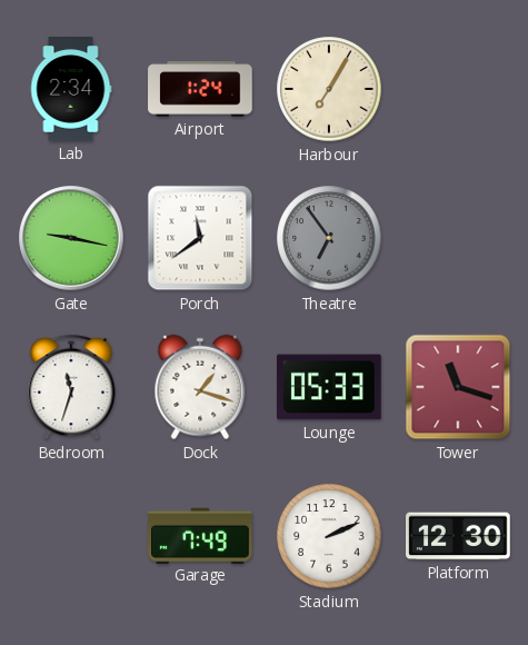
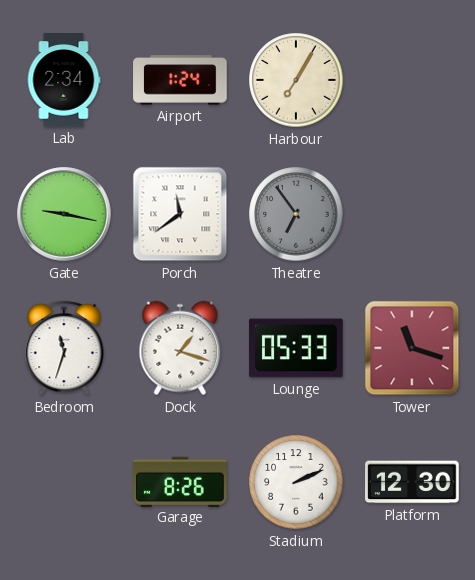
Garage: 7:49 -> 8:26 (180, 481)
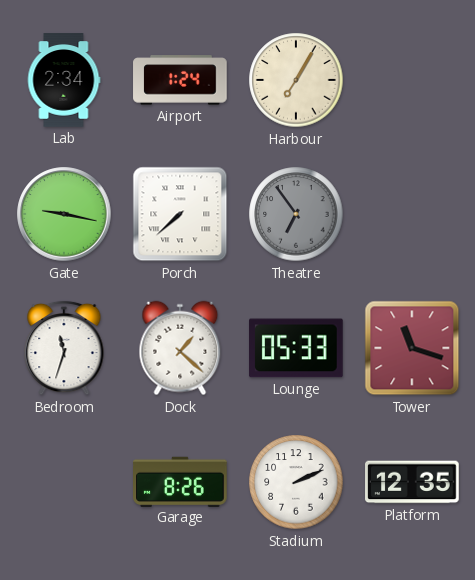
Porch: 11:39 -> 7:38 (180, 214)
Dock: 1:18 -> 1:22 (180, 348)
Platform: 12:30 -> 12:35 (412, 482)
